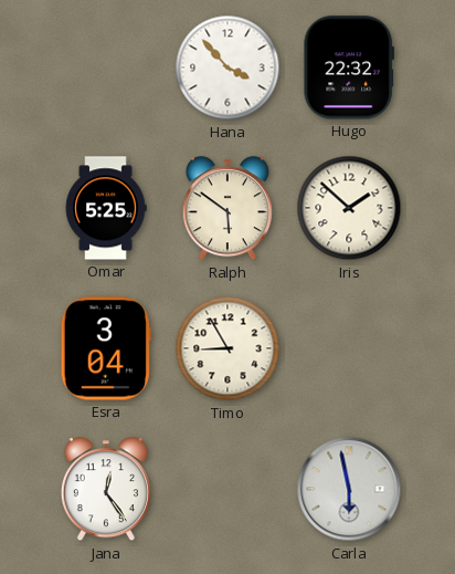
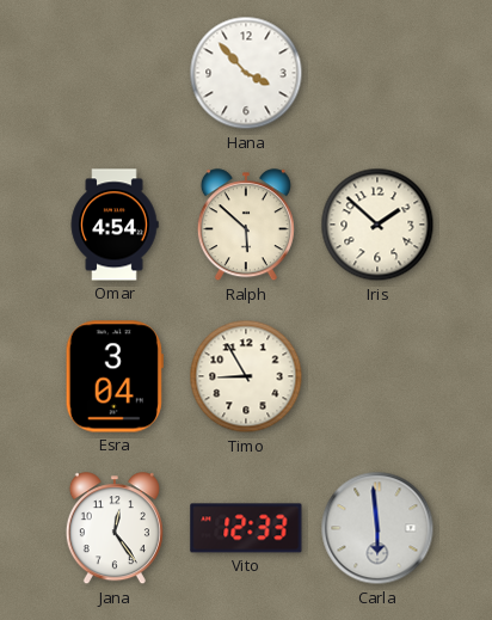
Hugo: 22:32 -> none (348, 67)
Omar: 5:25 -> 4:54 (115, 225)
Ralph: 5:51 -> 5:52 (246, 226)
Vito: none -> 12:33 (246, 528)
Carla: 5:58 -> 5:59 (377, 528)
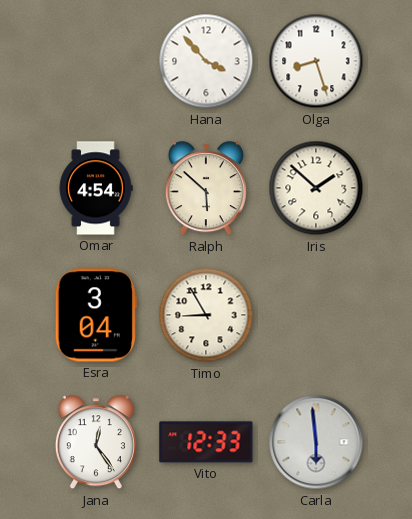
Olga: none -> 8:27 (316, 61)
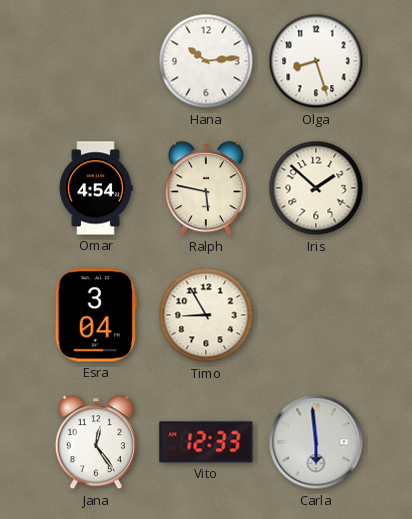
Hana: 3:53 -> 10:14 (206, 61)
Ralph: 5:52 -> 5:47 (206, 189)
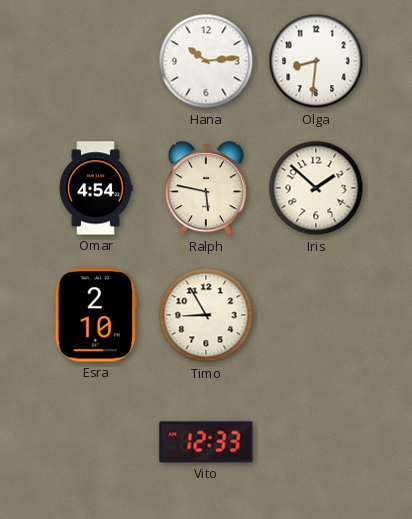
Olga: 8:27 -> 8:31 (316, 61)
Esra: 3:04 -> 2:10 (96, 315)
Jana: 12:24 -> none (96, 443)
Carla: 5:59 -> none (316, 442)
